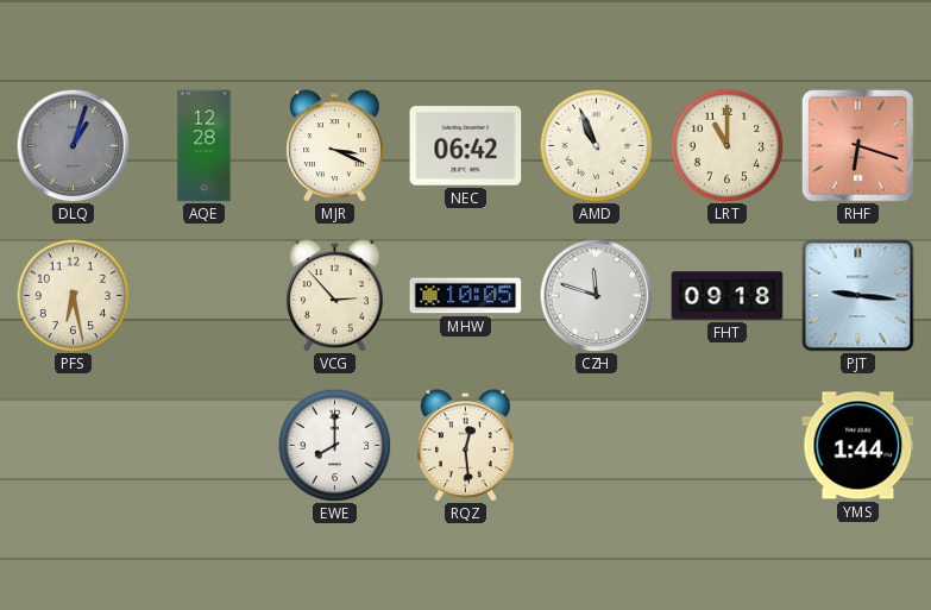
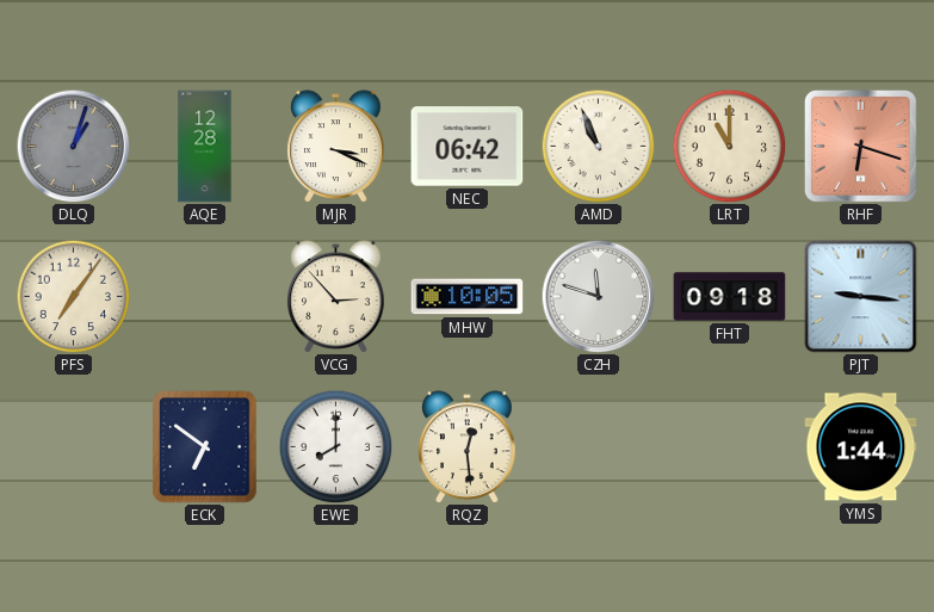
PFS: 6:28 -> 7:06 (73, 296)
ECK: none -> 6:51 (205, 447)
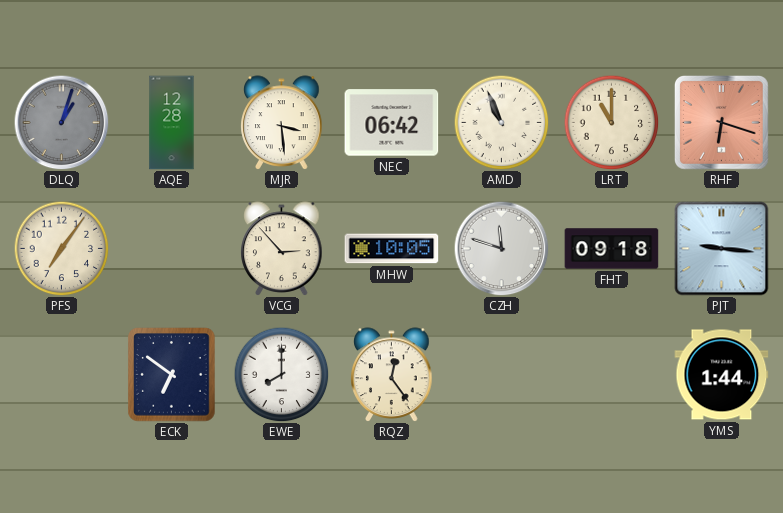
MJR: 3:19 -> 3:29 (282, 123)
RQZ: 12:29 -> 12:24 (392, 375)
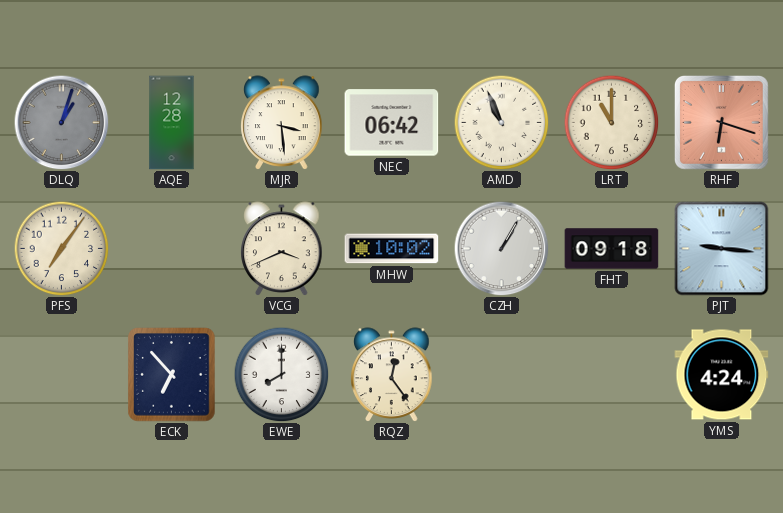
VCG: 2:53 -> 3:41 (282, 249)
MHW: 10:05 -> 10:02 (392, 249)
CZH: 11:48 -> 1:05 (501, 248)
ECK: 6:51 -> 6:53 (172, 375)
YMS: 1:44 -> 4:24 (722, 375)
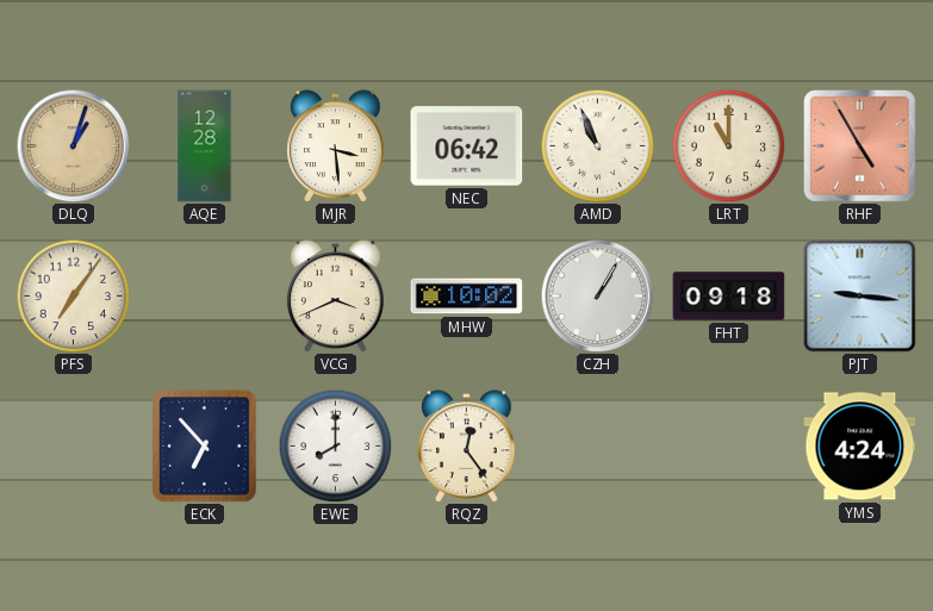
DLQ dial: grey -> champagne (73, 145)
RHF: 6:18 -> 4:55 (859, 145)
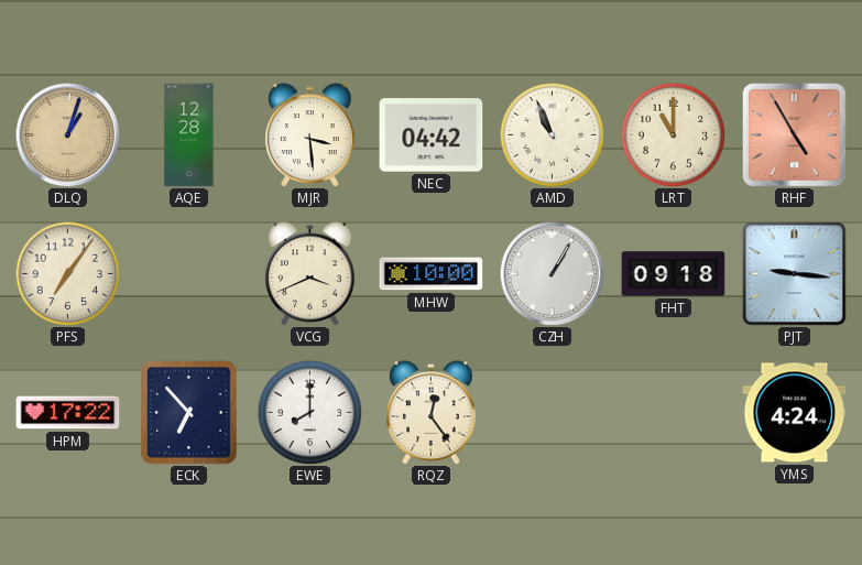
NEC: 06:42 -> 04:42 (432, 135)
MHW: 10:02 -> 10:00 (432, 274)
HPM: none -> 17:22 (68, 413)
